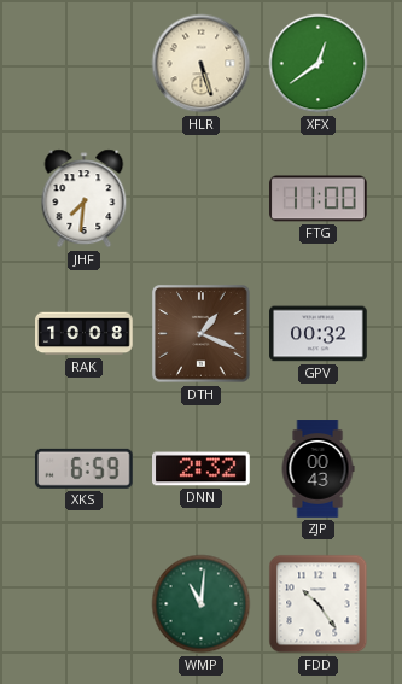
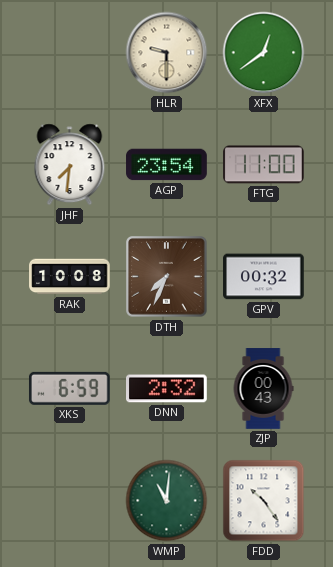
HLR: 5:27 -> 9:30 (167, 53)
AGP: none -> 23:54 (167, 165)
DTH: 1:19 -> 7:34 (167, 277)
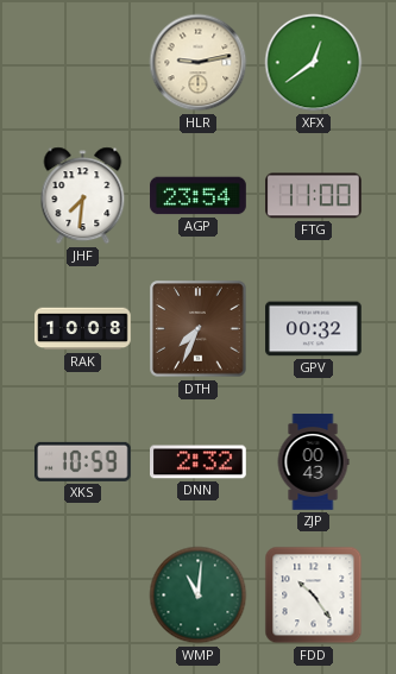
HLR: 9:30 -> 9:13 (199, 63)
XKS: 6:59 -> 10:59 (82, 461)
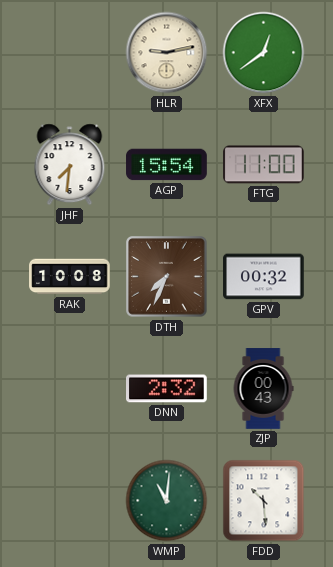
AGP: 23:54 -> 15:54 (167, 165)
XKS: 10:59 -> none (82, 461)
FDD: 10:24 -> 10:29 (264, 501)
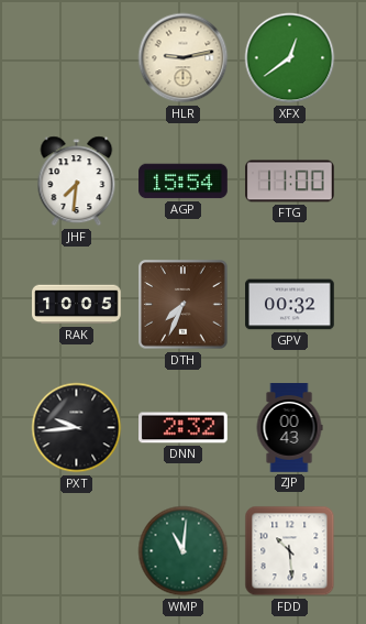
RAK: 10:08 -> 10:05 (77, 305)
PXT: none -> 9:44 (77, 428)
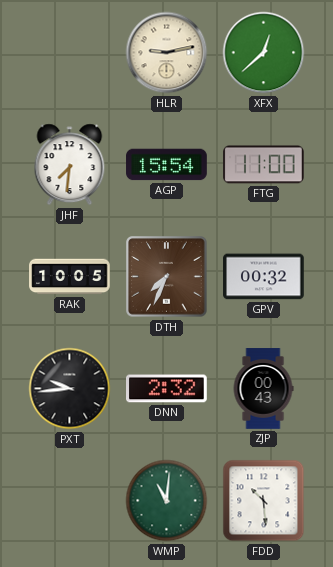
XFX: 12:39 -> 12:38 (264, 53)
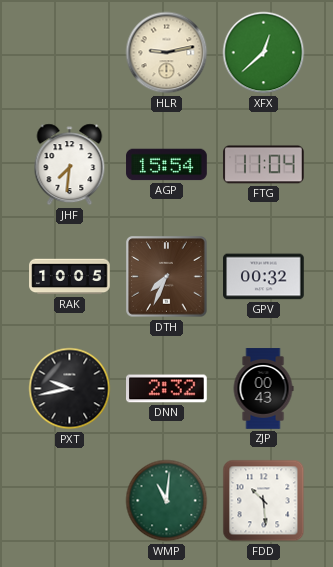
FTG: 11:00 -> 11:04 (264, 165)
PXT: 9:44 -> 9:43 (70, 389)
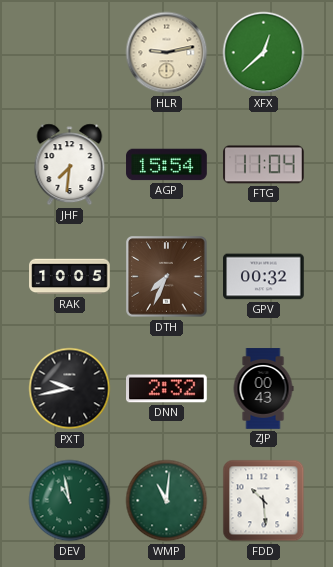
DEV: none -> 10:58 (70, 501)
